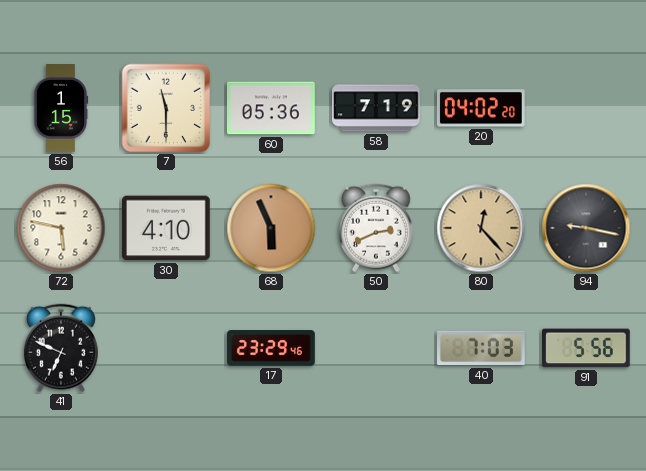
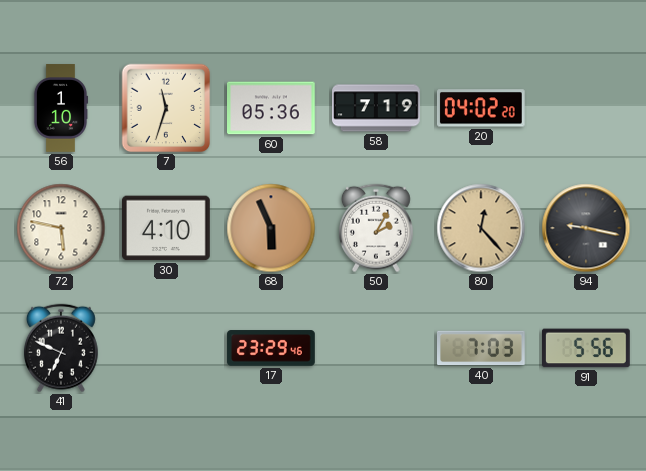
56: 1:15 -> 1:10 (61, 108)
7: 11:30 -> 11:33 (166, 108)
50: 2:41 -> 2:05 (376, 228)
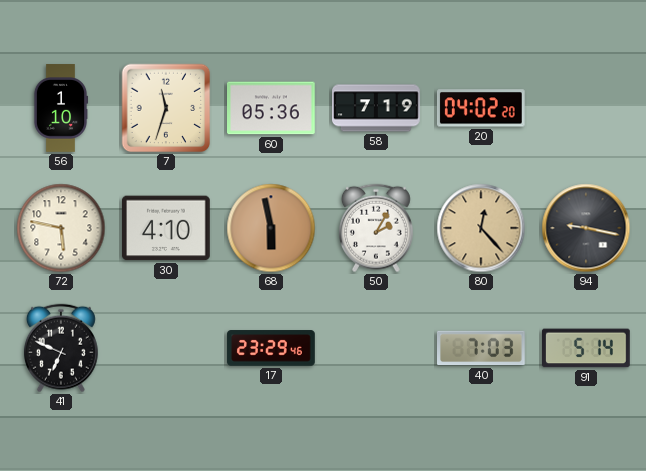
68: 5:56 -> 5:58 (271, 228)
91: 5:56 -> 5:14 (587, 348)
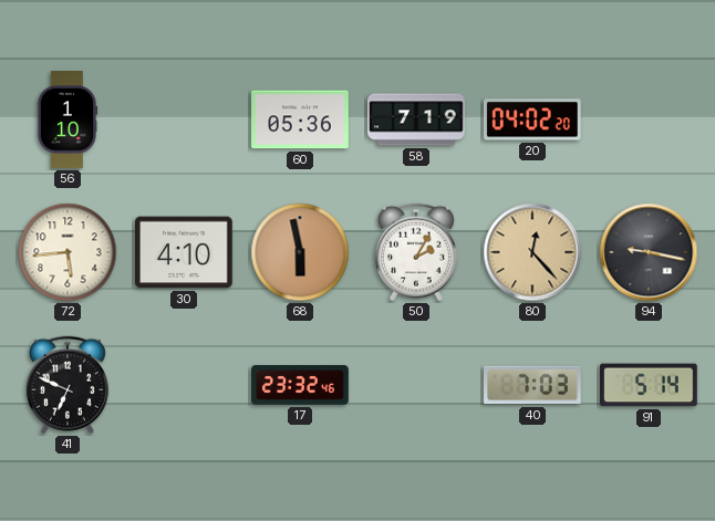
7: 11:33 -> none (166, 108)
72: 5:47 -> 5:44 (68, 252)
17: 23:29 -> 23:32 (300, 385)
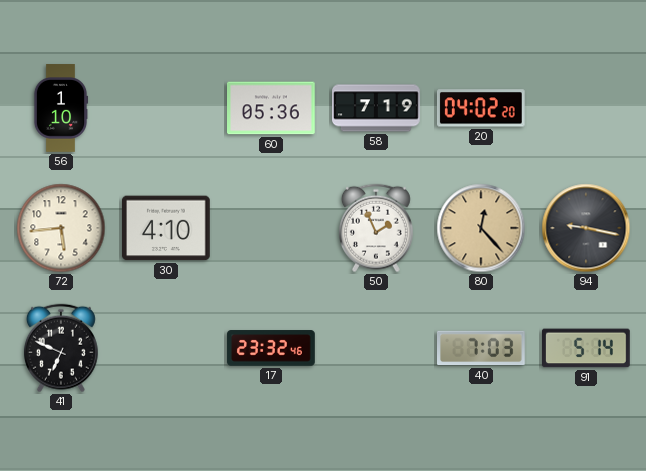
68: 5:58 -> none (300, 252)
50: 2:05 -> 1:56 (376, 228)
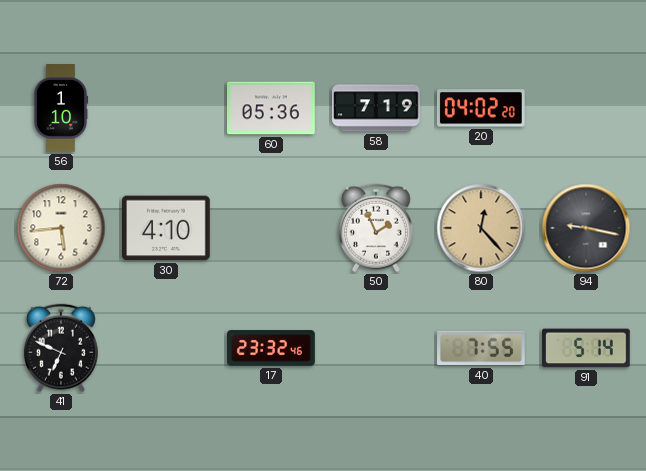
40: 7:03 -> 7:55 (482, 348)
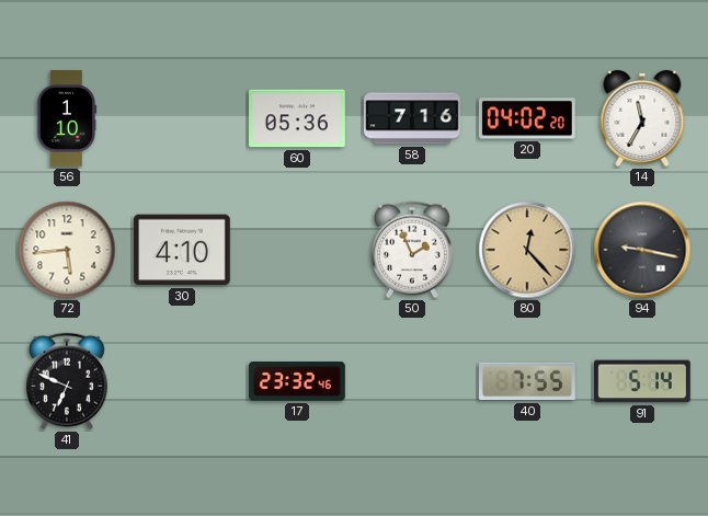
58: 7:19 -> 7:16 (413, 118)
14: none -> 11:35 (642, 118)
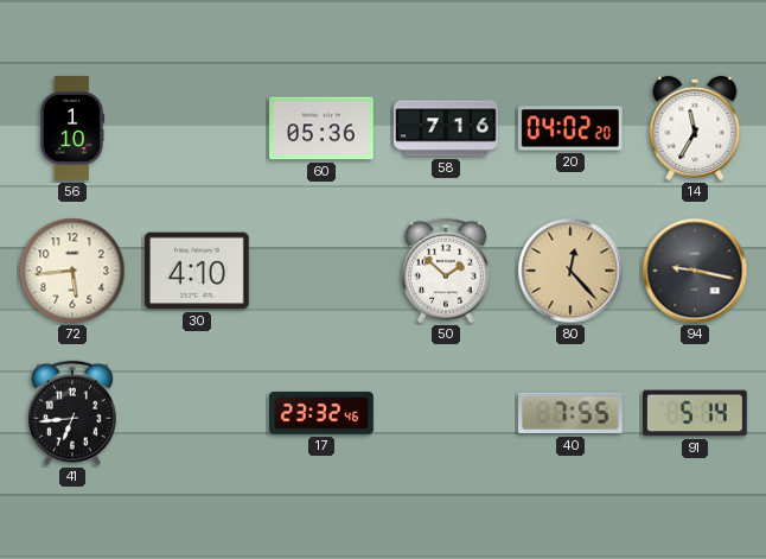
50: 1:56 -> 1:52 (446, 271)
41: 6:49 -> 6:44 (72, 413)
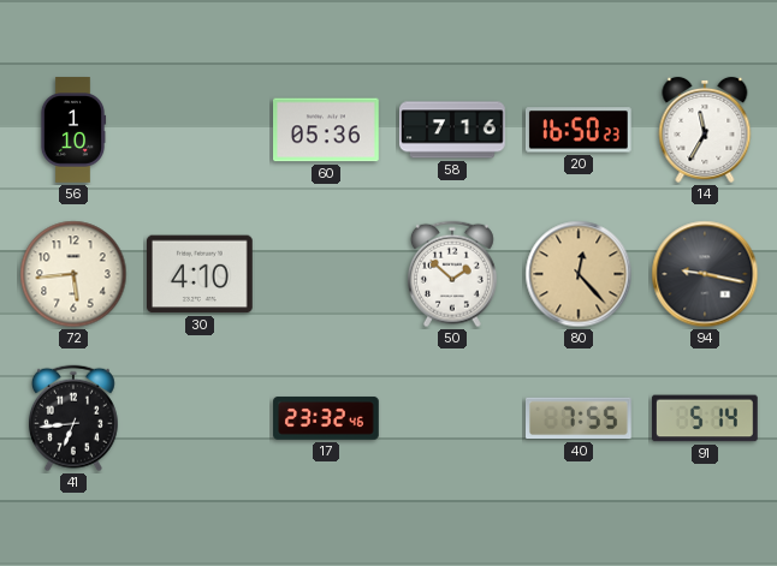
20: 04:02 -> 16:50 (579, 130)
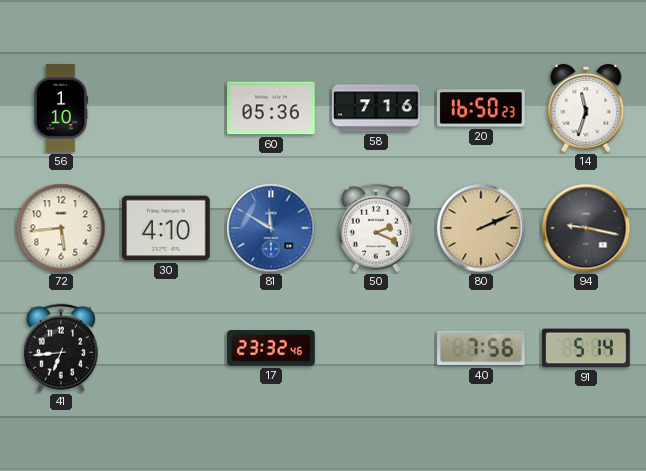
14: 11:35 -> 11:33 (586, 108)
81: none -> 11:50 (271, 228)
50: 1:52 -> 2:19 (376, 228)
80: 12:23 -> 2:11 (481, 228)
40: 7:55 -> 7:56 (482, 348)
